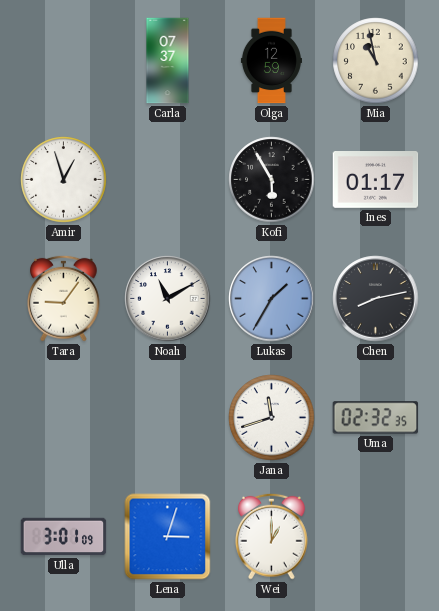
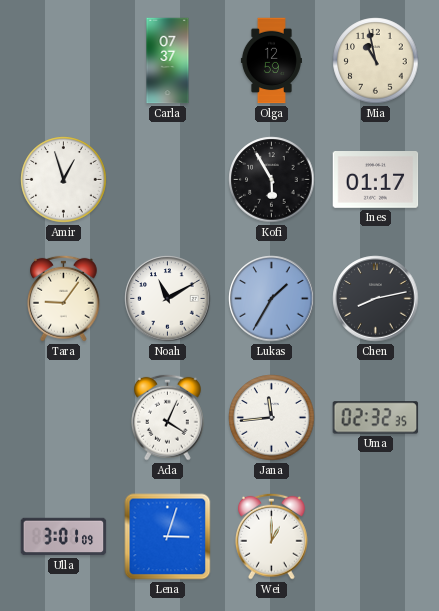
Ada: none -> 4:04 (168, 417)
Jana: 11:42 -> 11:44 (272, 418)
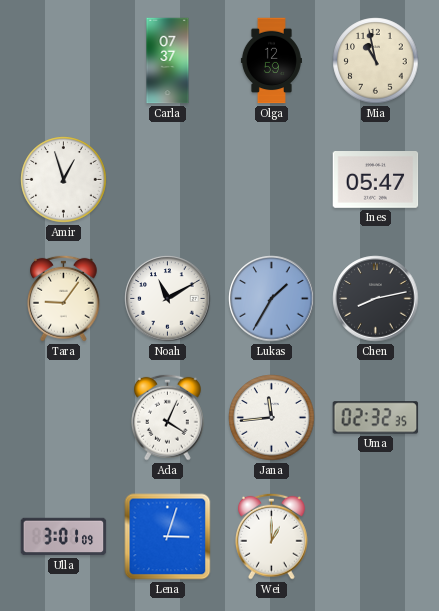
Kofi: 5:55 -> none (272, 180)
Ines: 01:17 -> 05:47 (376, 180)
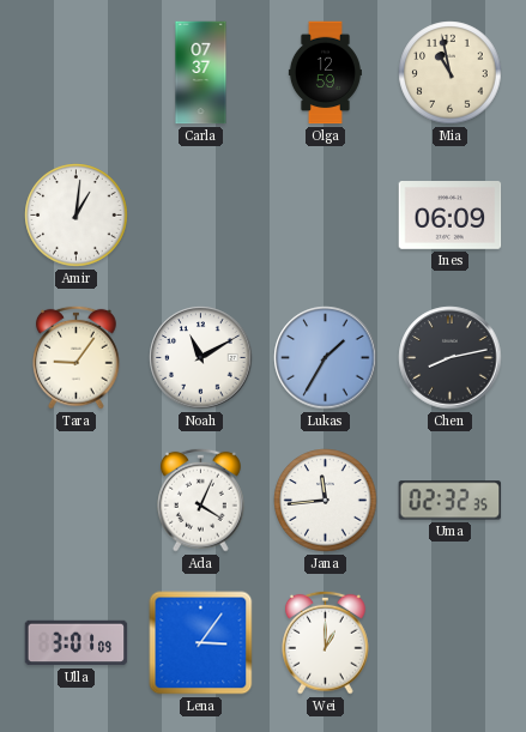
Amir: 12:57 -> 1:01 (77, 216)
Ines: 05:47 -> 06:09 (451, 216)
Lena: 3:03 -> 3:06 (201, 643)
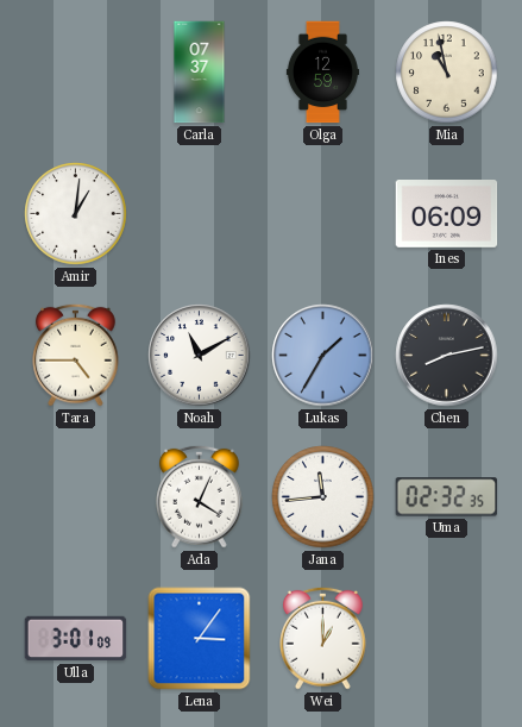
Tara: 9:06 -> 4:45 (76, 355)
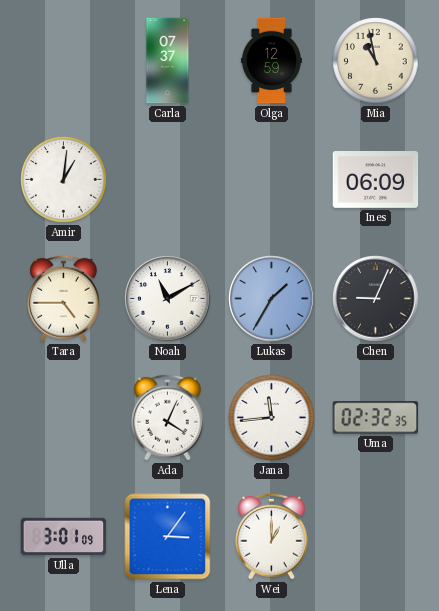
Chen: 8:13 -> 9:04 (376, 299)
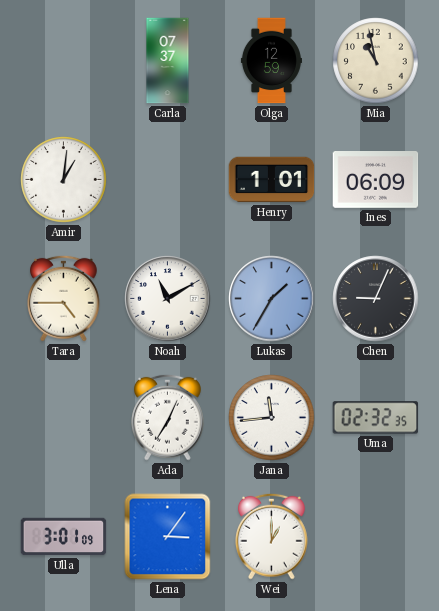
Henry: none -> 1:01 (272, 180)
Ada: 4:04 -> 7:04 (168, 417)
